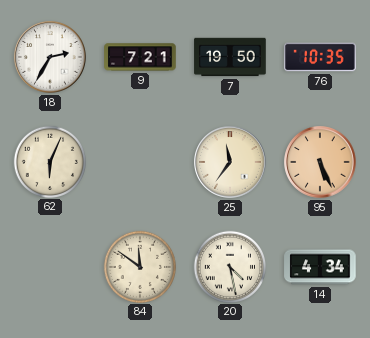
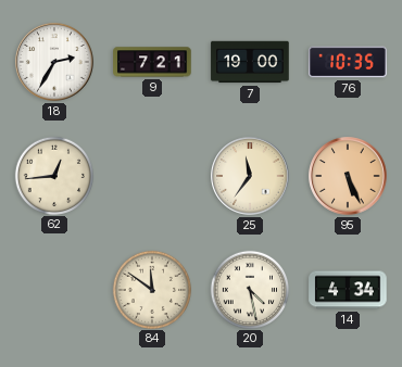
7: 19:50 -> 19:00 (250, 62)
62: 6:04 -> 12:44 (53, 175)
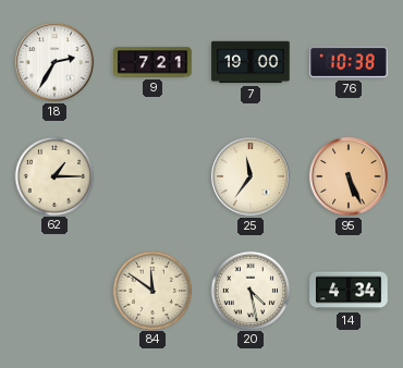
76: 10:35 -> 10:38 (349, 62)
62: 12:44 -> 1:15 (53, 175)
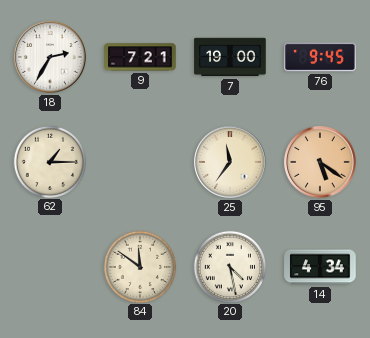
76: 10:38 -> 9:45 (320, 57)
95: 5:26 -> 5:21 (320, 162)
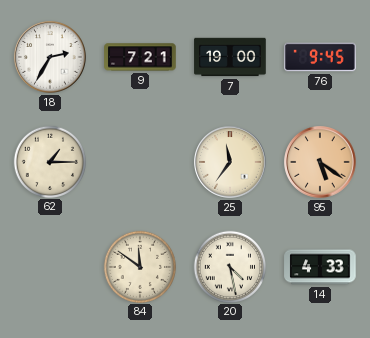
14: 4:34 -> 4:33 (320, 267)
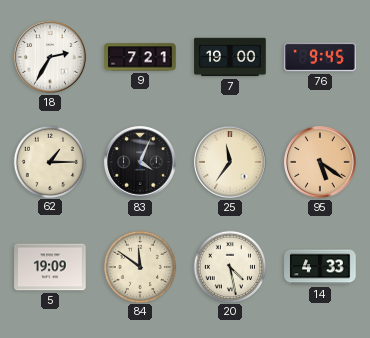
83: none -> 4:04 (140, 162)
5: none -> 19:09 (50, 267)
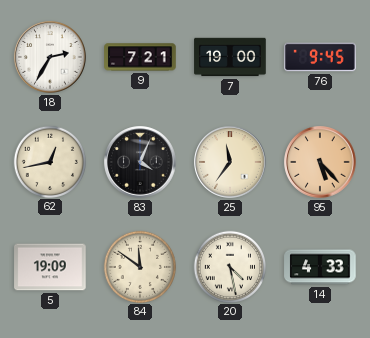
62: 1:15 -> 12:43 (49, 161)
95: 5:21 -> 5:23 (320, 162)
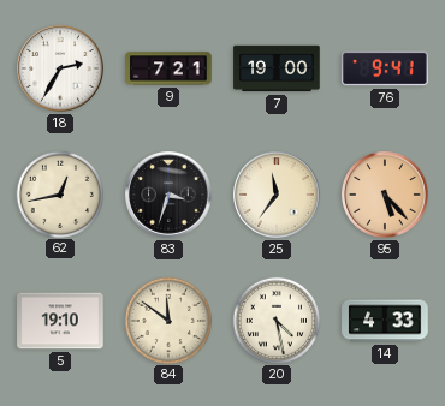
76: 9:45 -> 9:41 (385, 68)
83: 4:04 -> 3:33 (168, 195)
5: 19:09 -> 19:10 (60, 321)
